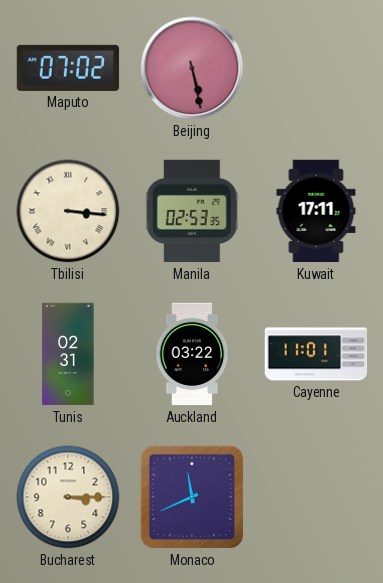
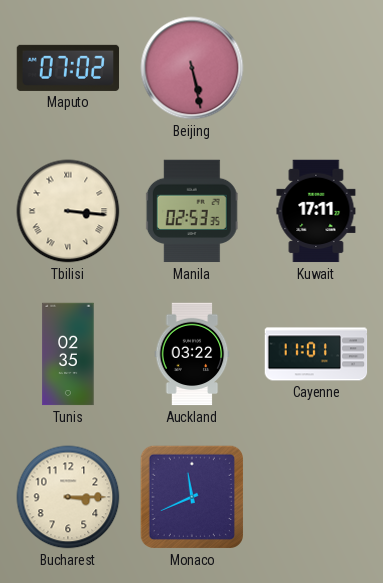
Tunis: 02:31 -> 02:35 (68, 354)
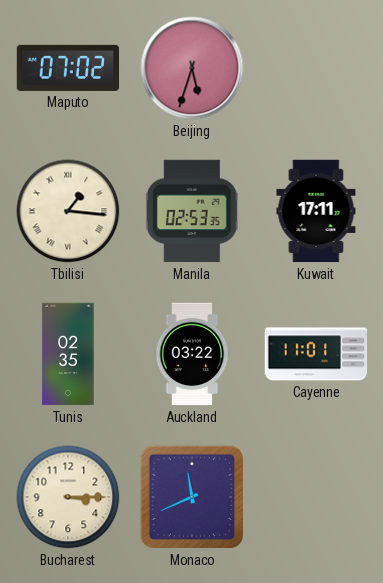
Beijing: 5:28 -> 5:33 (192, 68)
Tbilisi: 3:16 -> 1:16 (68, 211)
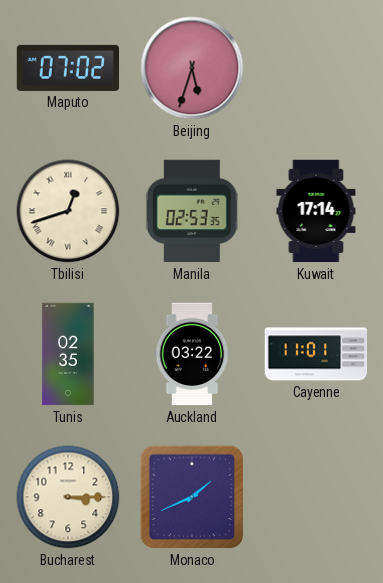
Tbilisi: 1:16 -> 12:42 (68, 211)
Kuwait: 17:11 -> 17:14 (316, 211)
Monaco: 11:41 -> 1:41 (192, 497)
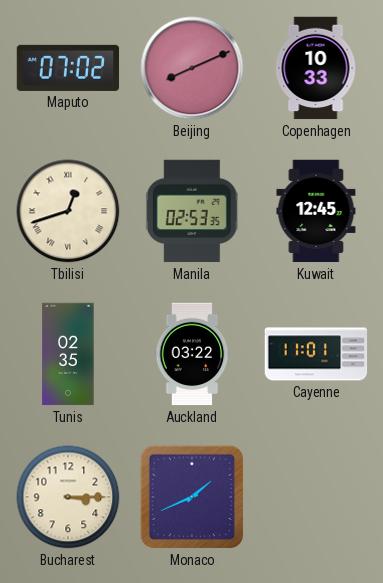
Beijing: 5:33 -> 8:11 (192, 68)
Copenhagen: none -> 10:33 (316, 68)
Kuwait: 17:14 -> 12:45 (316, 211)
